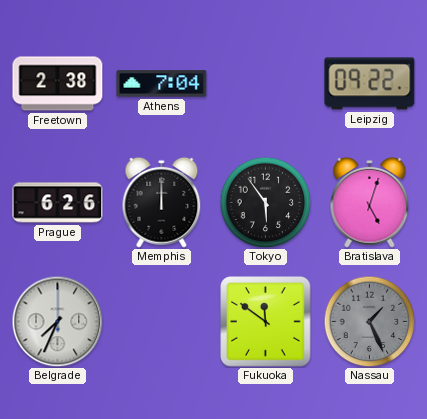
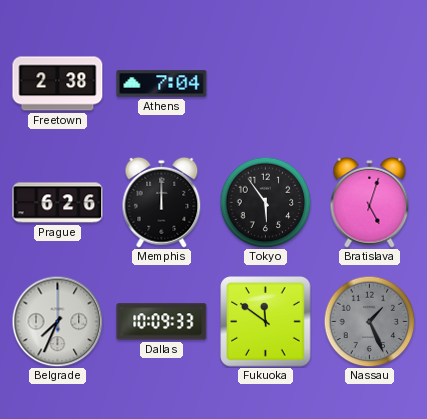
Leipzig: 09:22 -> none (370, 84)
Dallas: none -> 10:09 (162, 322)
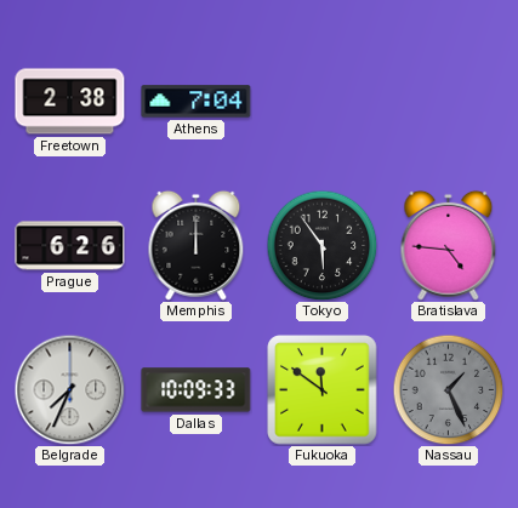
Bratislava: 5:03 -> 4:46 (449, 245)
